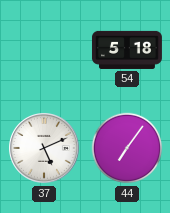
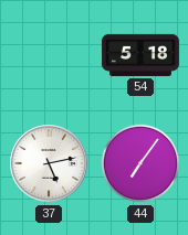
37: 5:11 -> 5:13 (50, 164)
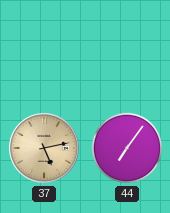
54: 5:18 -> none (140, 55)
37 dial: white -> champagne (45, 149)
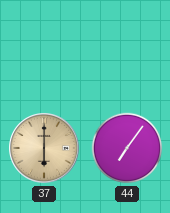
37: 5:13 -> 6:00 (45, 149)
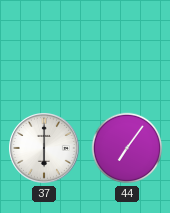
37 dial: champagne -> white (45, 149)
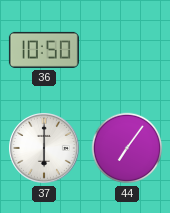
36: none -> 10:50 (44, 50)
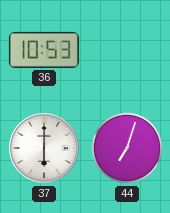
36: 10:50 -> 10:53 (44, 50)
44: 7:06 -> 7:03 (127, 148)
